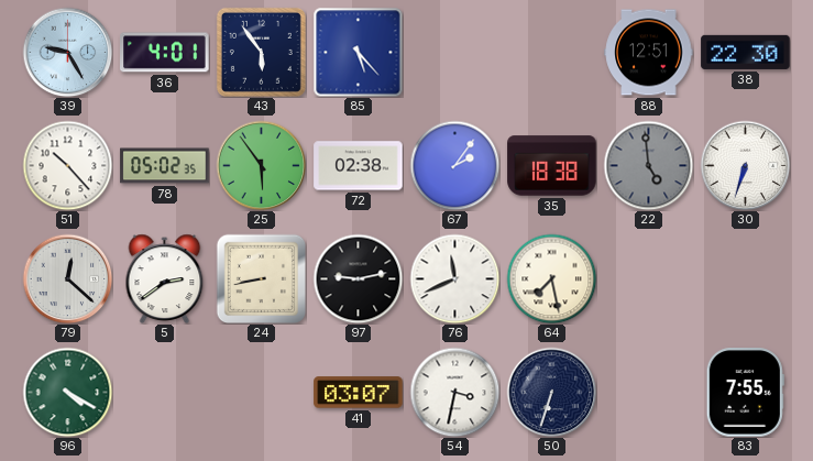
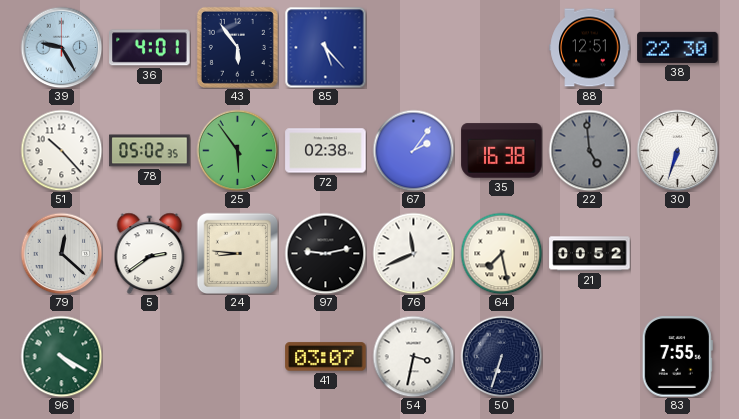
35: 18:38 -> 16:38 (502, 151)
24: 8:43 -> 8:46 (237, 253)
21: none -> 00:52 (590, 254)
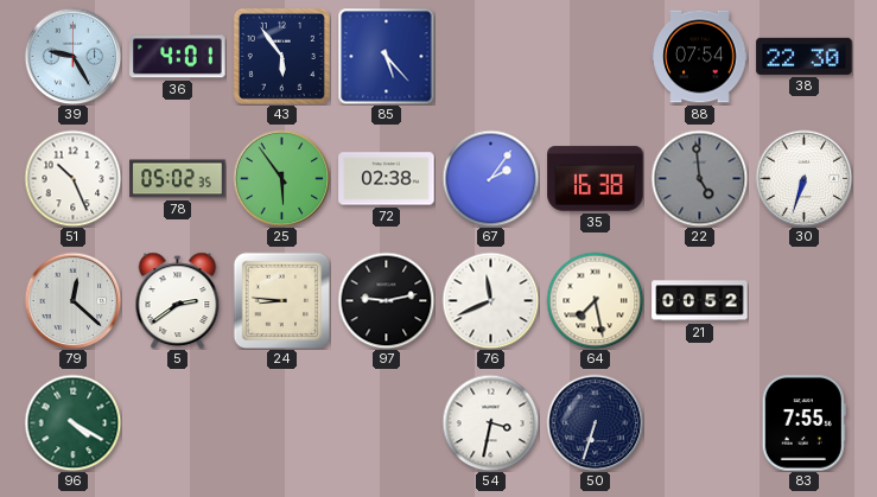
88: 12:51 -> 07:54 (700, 57)
51: 10:23 -> 10:26 (72, 178)
41: 03:07 -> none (326, 357)
